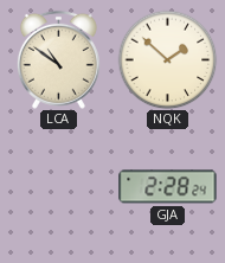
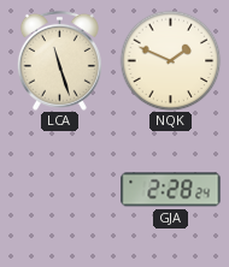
LCA: 10:51 -> 11:27 (59, 60)
NQK: 1:52 -> 1:49 (170, 60)
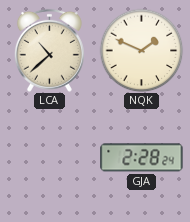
LCA: 11:27 -> 10:38 (49, 50)
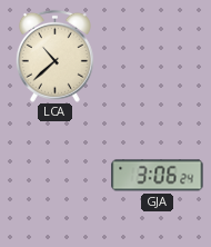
NQK: 1:49 -> none (141, 50)
GJA: 2:28 -> 3:06 (158, 176)
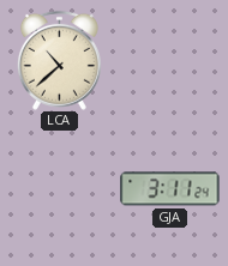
GJA: 3:06 -> 3:11 (170, 189)
